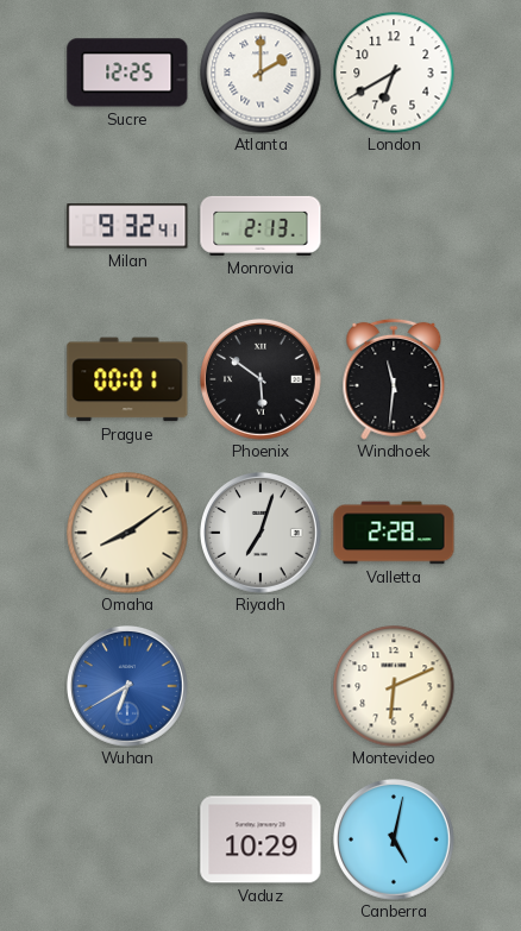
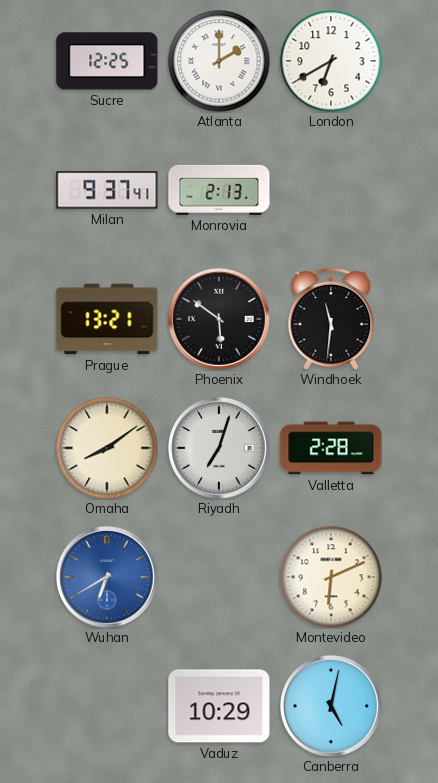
Milan: 9:32 -> 9:37 (107, 190)
Prague: 00:01 -> 13:21 (107, 319)
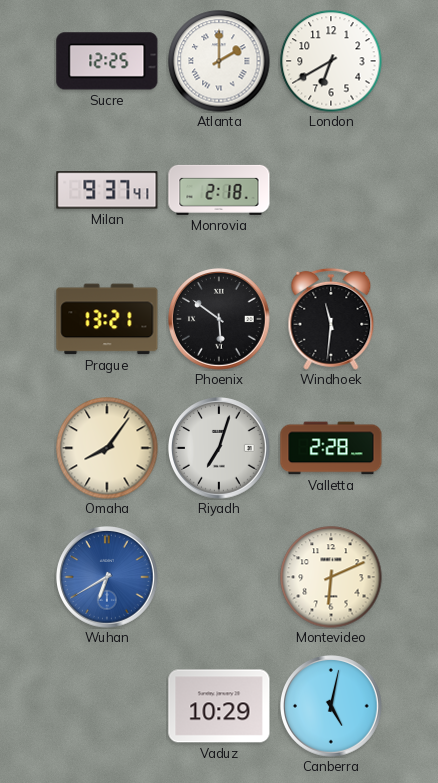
Monrovia: 2:13 -> 2:18 (219, 190)
Omaha: 8:09 -> 8:06 (107, 448)
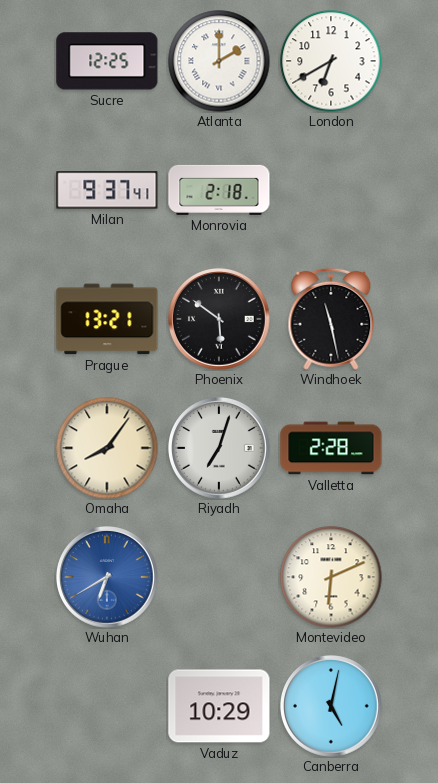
Windhoek: 11:31 -> 11:28 (331, 319)
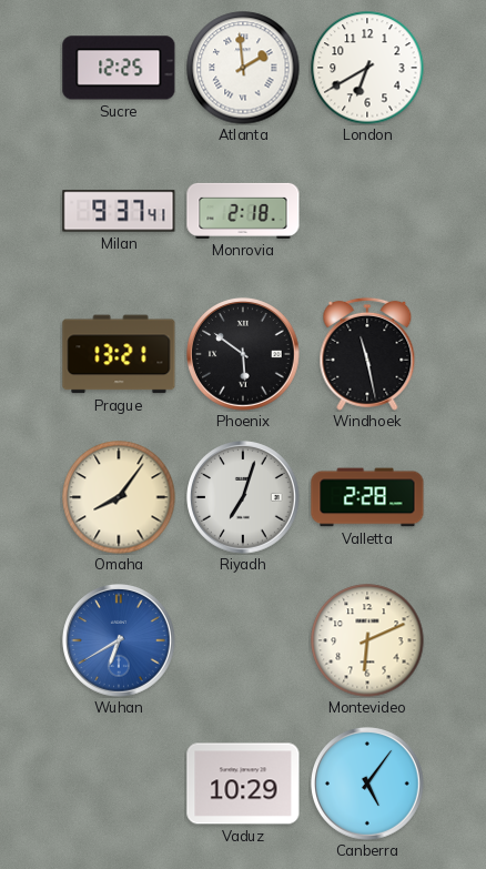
Atlanta: 2:00 -> 1:59 (243, 68)
Canberra: 5:02 -> 5:06 (368, 785)
